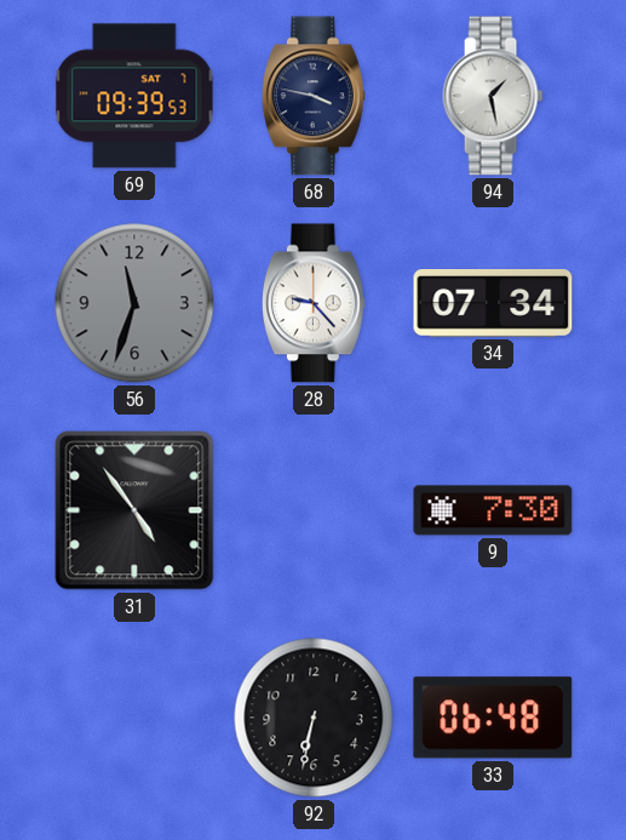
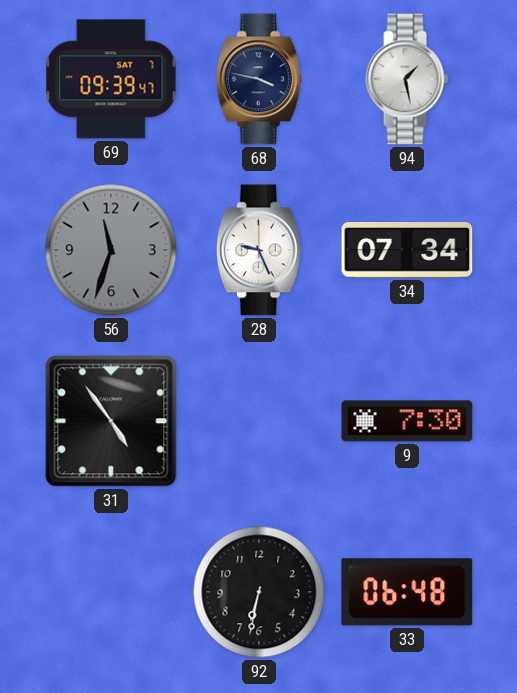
69: 09:39:53 -> 09:39:47 (111, 79)
28: 9:23 -> 9:26 (259, 250)
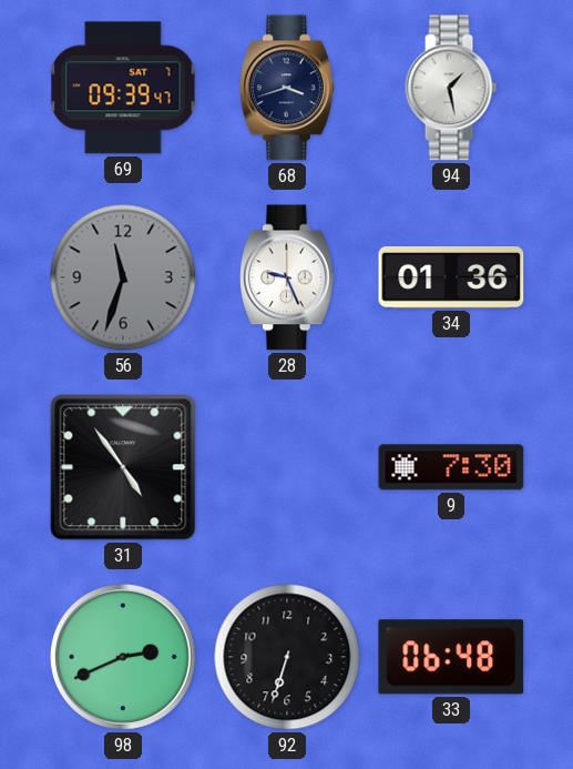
68: 3:47 -> 3:42 (287, 88)
34: 07:34 -> 01:36 (451, 279)
98: none -> 2:41 (123, 657)
92: 6:32 -> 6:33 (287, 657)
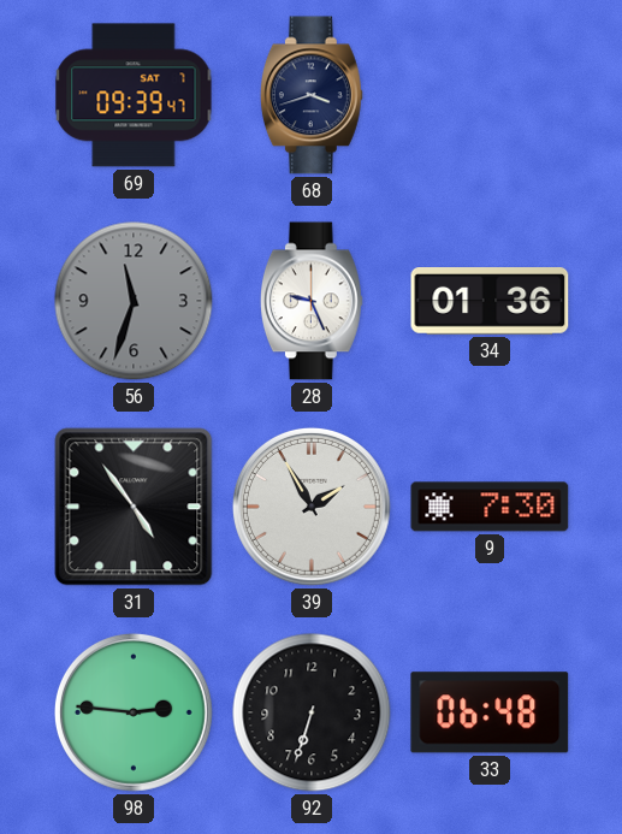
94: 1:28 -> none (451, 88)
39: none -> 1:55 (312, 507)
98: 2:41 -> 2:46 (134, 712)
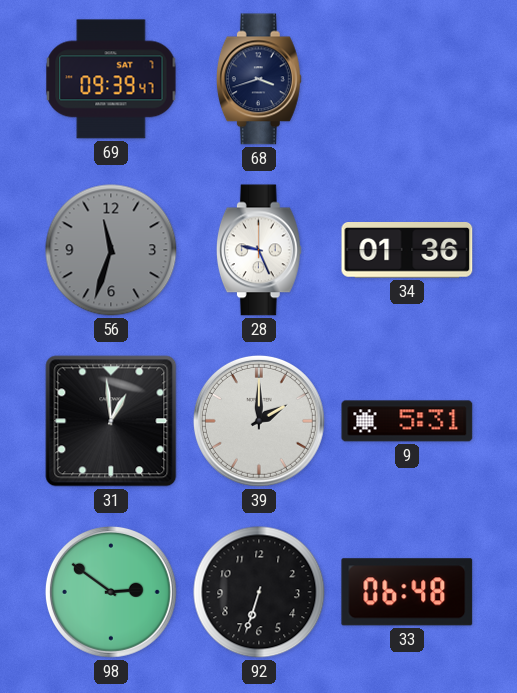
31: 4:54 -> 12:59 (111, 421)
39: 1:55 -> 2:00 (259, 421)
9: 7:30 -> 5:31 (407, 421)
98: 2:46 -> 2:51 (111, 592)
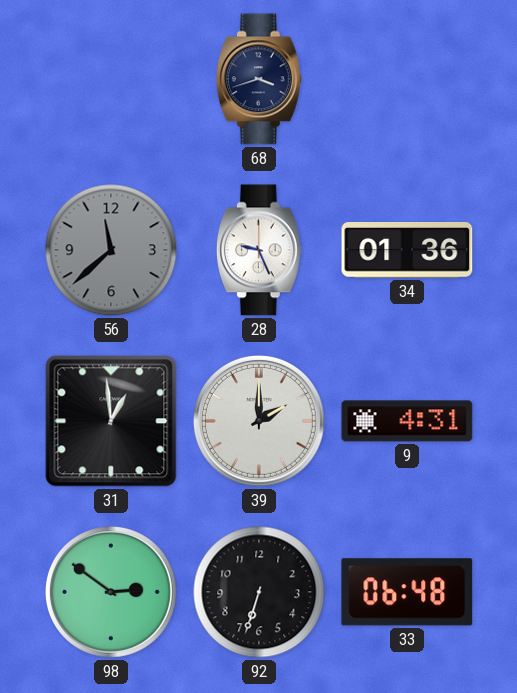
69: 09:39 -> none (111, 79)
56: 11:33 -> 11:38 (111, 250)
9: 5:31 -> 4:31 (407, 421)
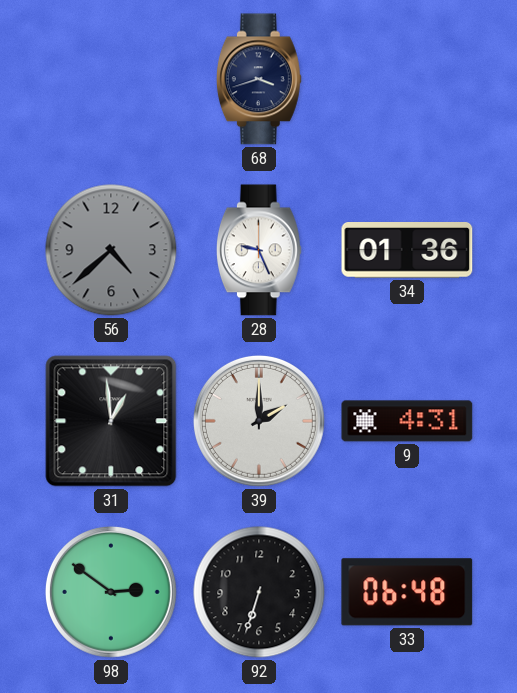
56: 11:38 -> 4:38 (111, 250)
